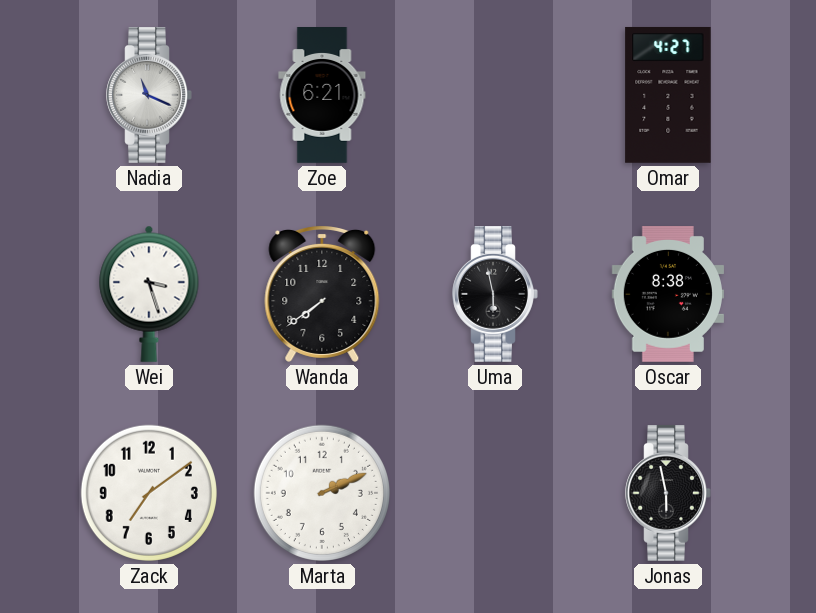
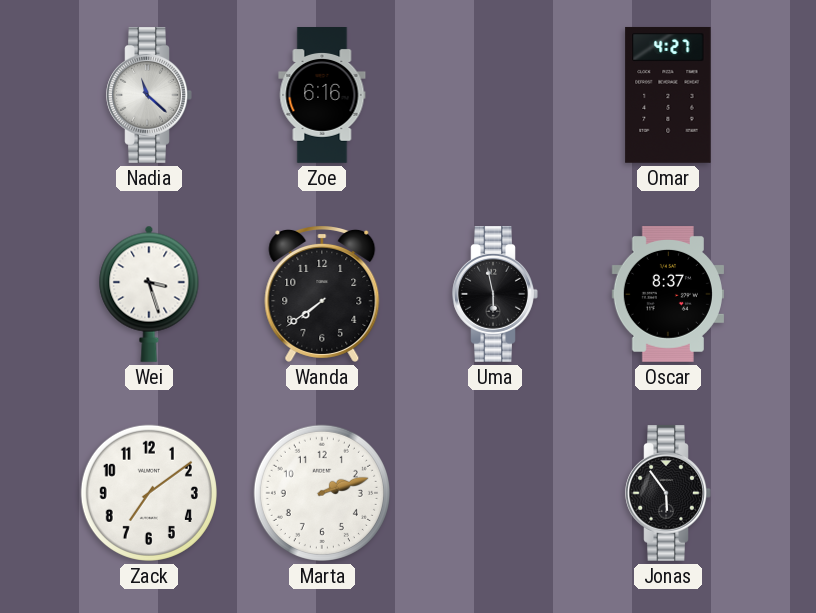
Nadia: 11:19 -> 11:22 (149, 96)
Zoe: 6:21 -> 6:16 (322, 95)
Oscar: 8:38 -> 8:37 (668, 295)
Marta: 2:11 -> 2:12 (322, 493)
Jonas: 5:58 -> 5:54 (668, 494)
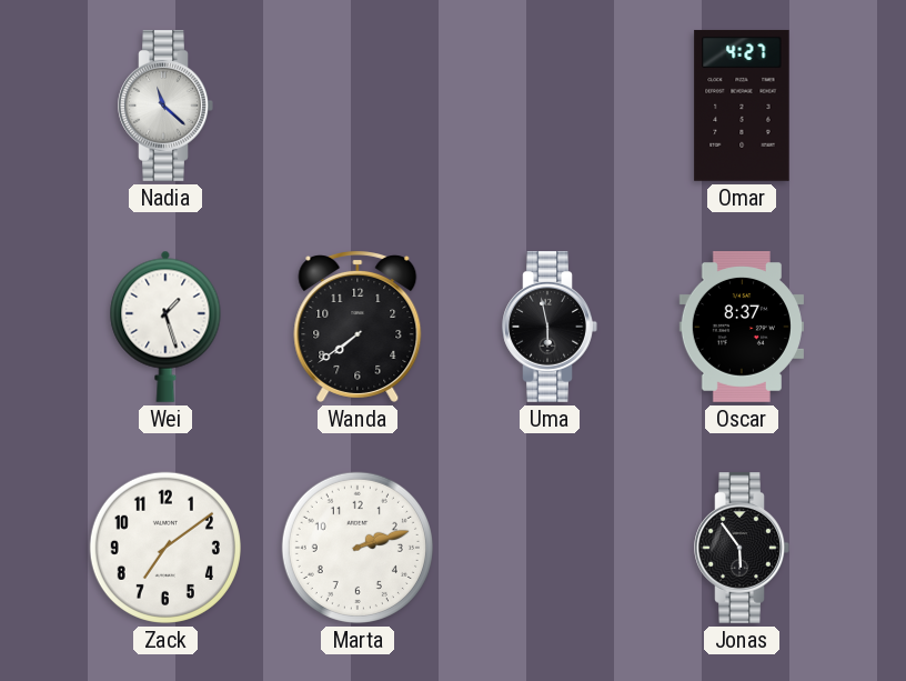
Zoe: 6:16 -> none (322, 95)
Wei: 3:27 -> 1:27 (165, 327)
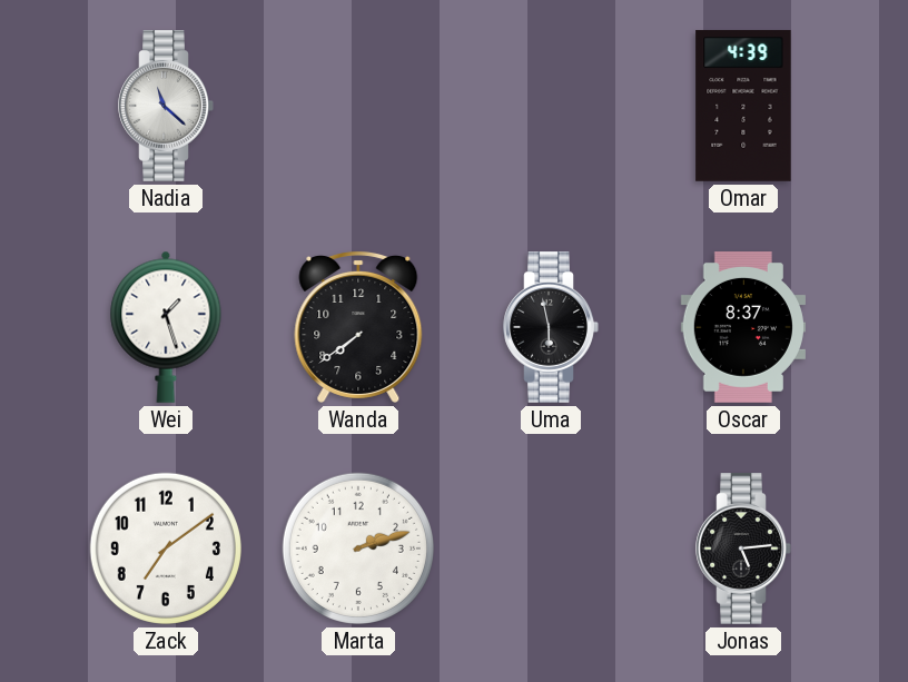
Omar: 4:27 -> 4:39 (743, 106)
Jonas: 5:54 -> 5:14 (743, 550)
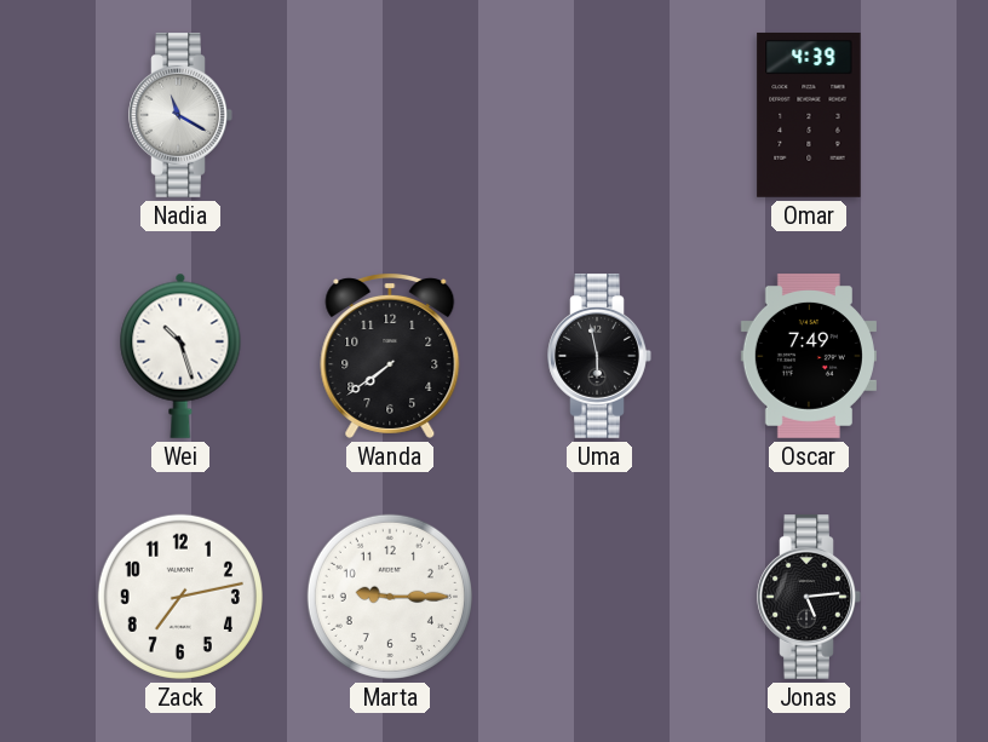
Nadia: 11:22 -> 11:20 (180, 116)
Wei: 1:27 -> 10:27 (180, 356)
Oscar: 8:37 -> 7:49 (809, 357)
Zack: 7:09 -> 7:13 (180, 597)
Marta: 2:12 -> 9:15 (390, 597)
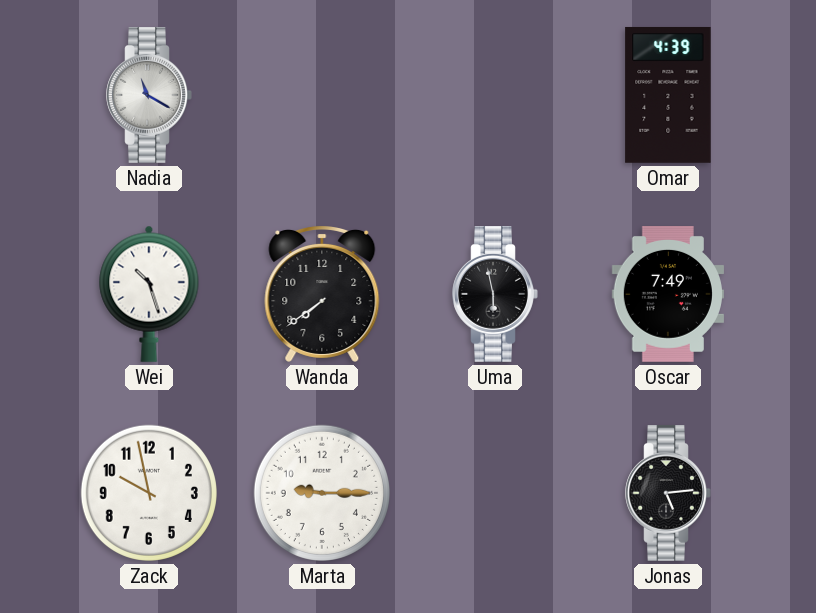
Zack: 7:13 -> 9:58 (149, 493)
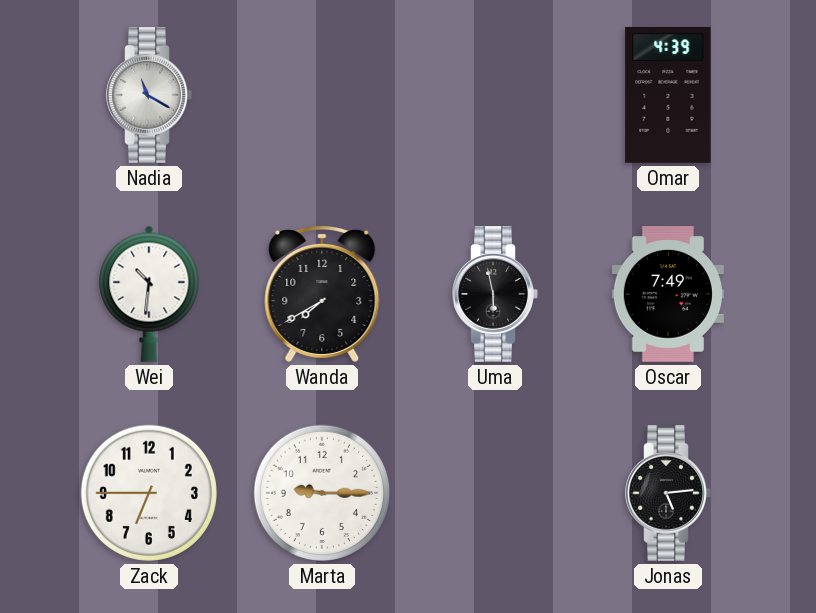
Wei: 10:27 -> 10:31 (149, 294)
Wanda: 7:39 -> 7:40 (322, 294)
Zack: 9:58 -> 6:45 (149, 493)
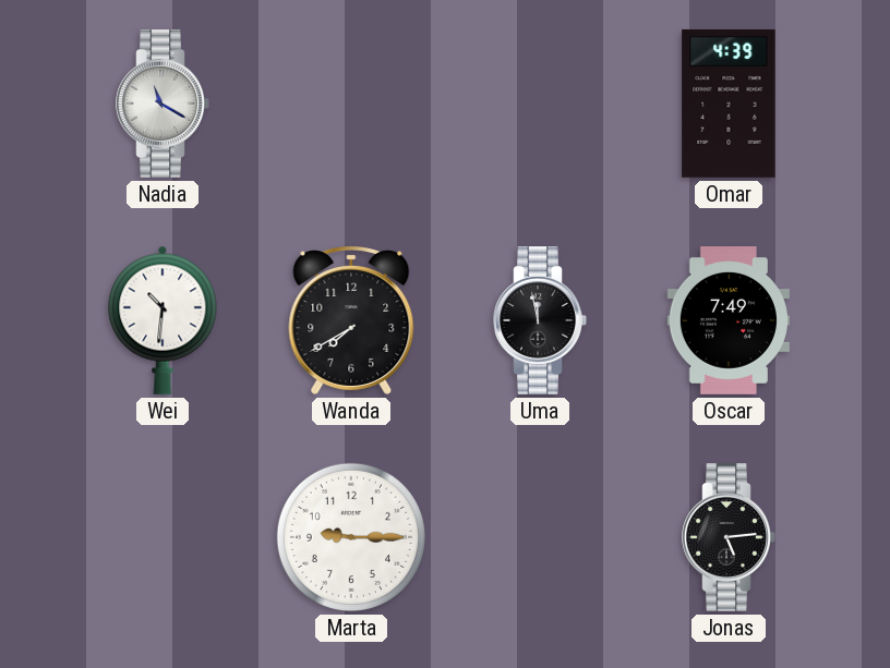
Uma: 5:58 -> 11:58 (540, 321)
Zack: 6:45 -> none (149, 493)
